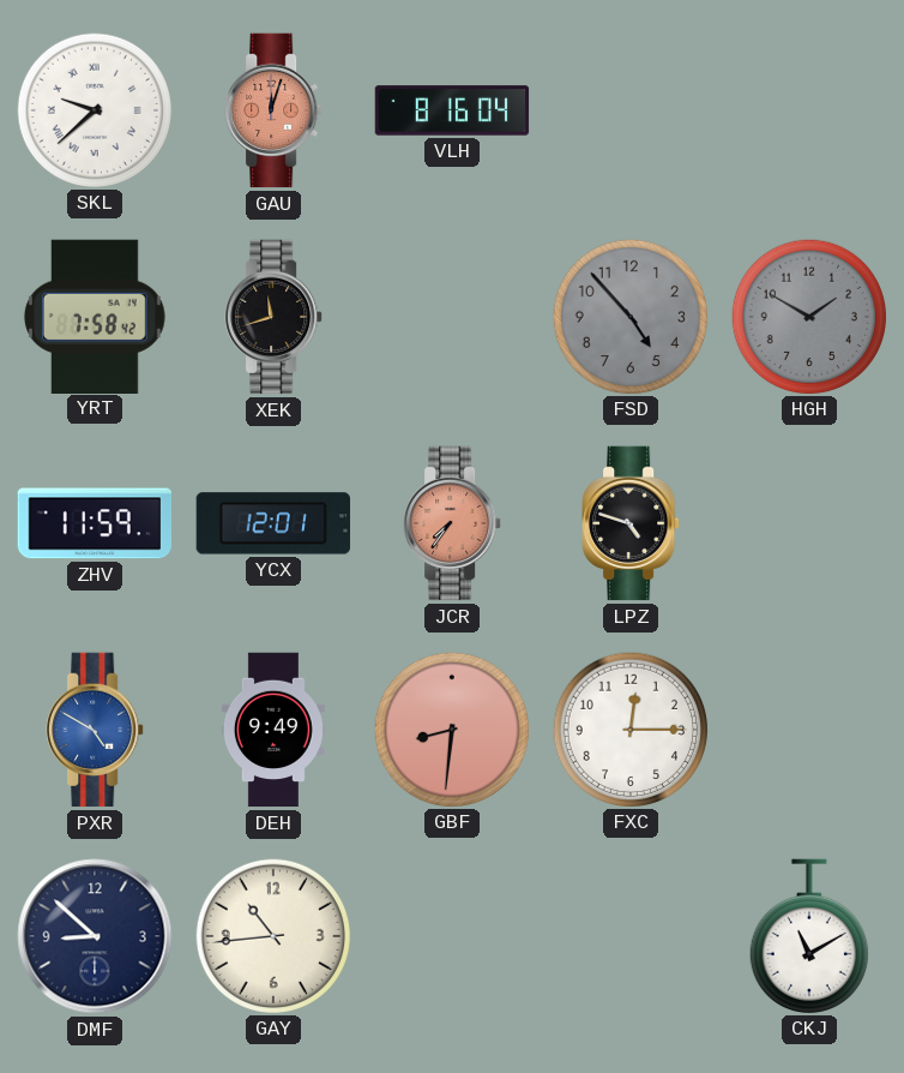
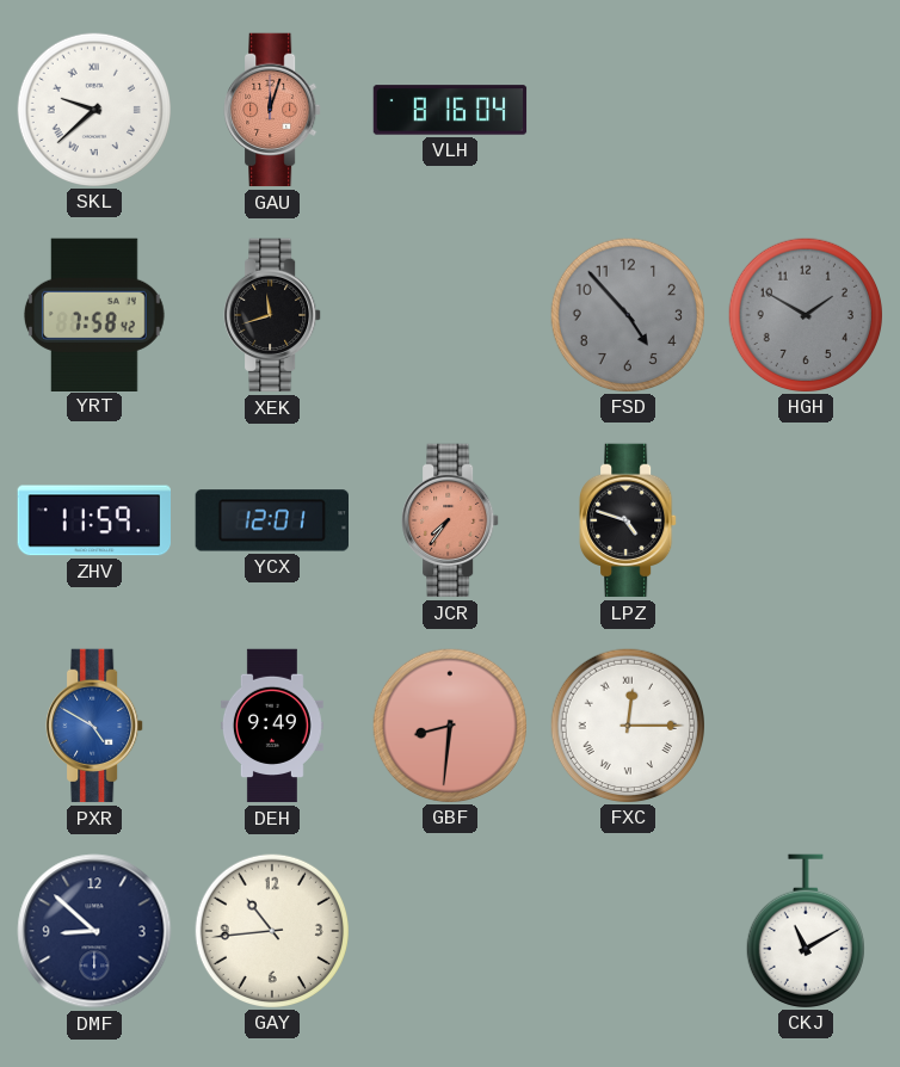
FXC numerals: Arabic -> Roman (627, 724)
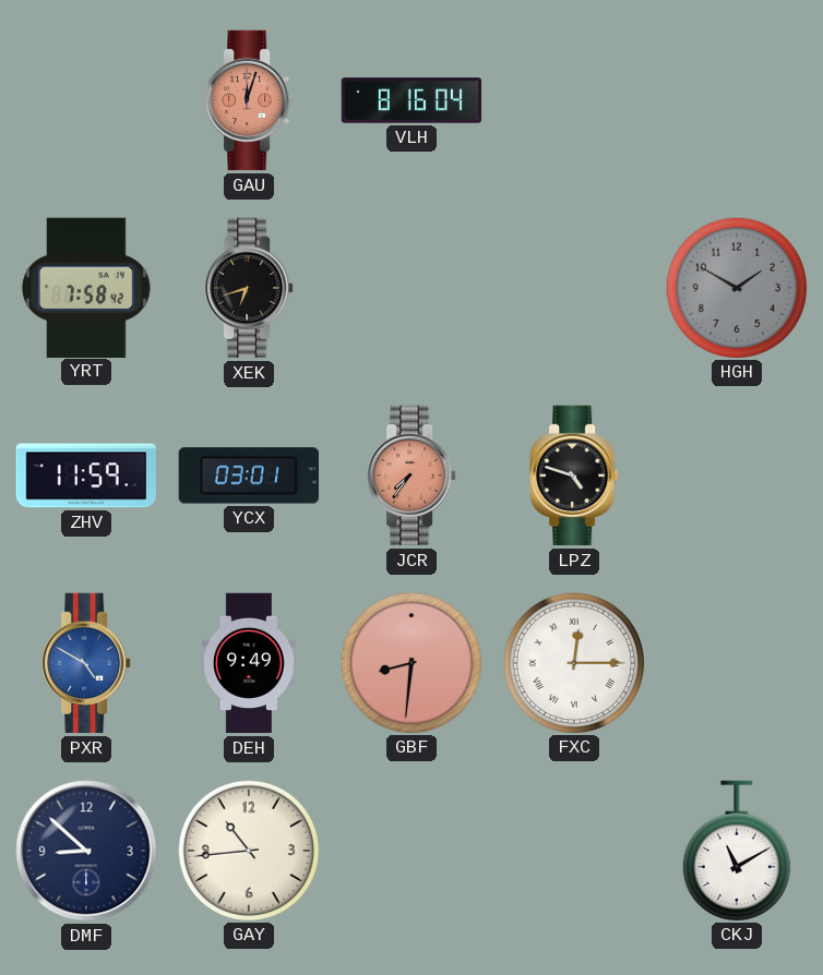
SKL: 9:38 -> none (93, 109)
XEK: 11:42 -> 6:42 (249, 288)
FSD: 4:53 -> none (627, 314)
YCX: 12:01 -> 03:01 (248, 476)
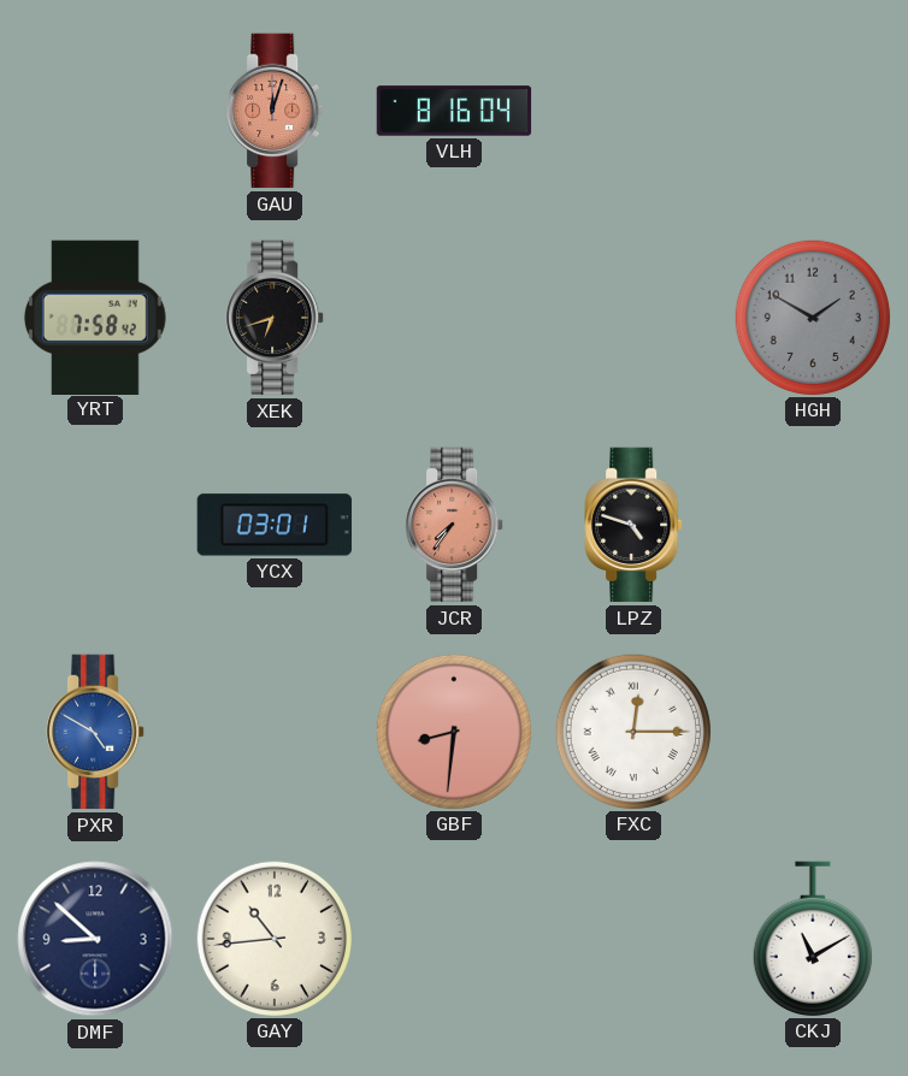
ZHV: 11:59 -> none (85, 476)
DEH: 9:49 -> none (249, 663)
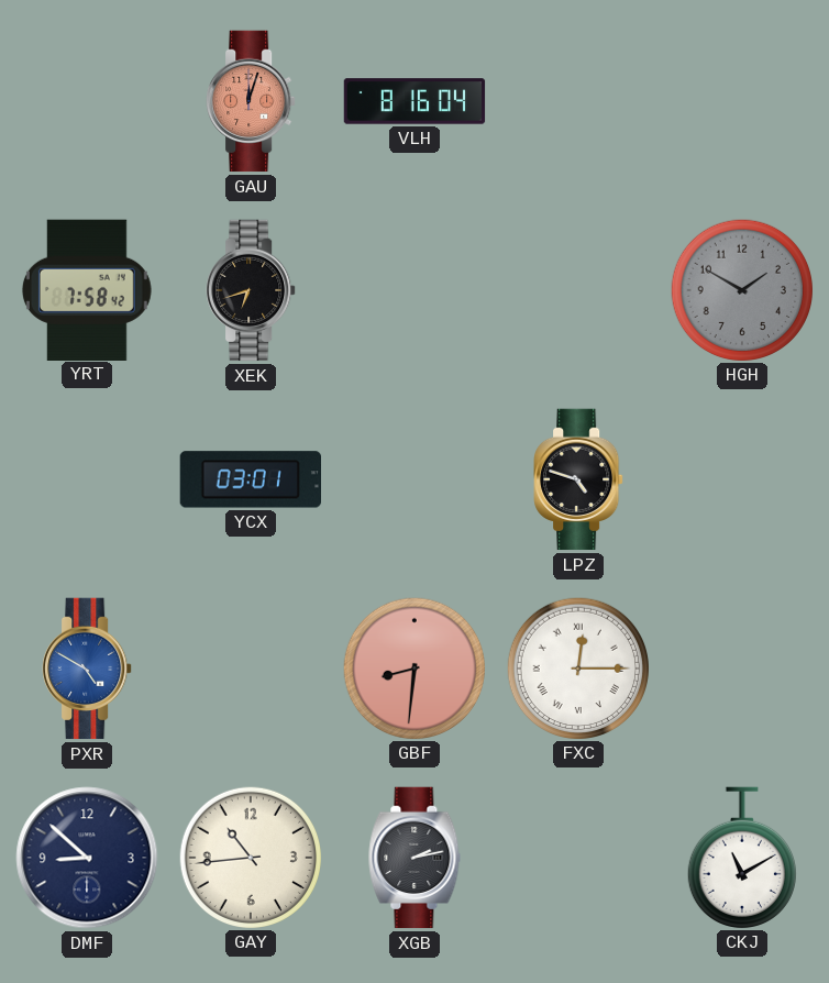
JCR: 7:36 -> none (454, 525)
XGB: none -> 2:13 (414, 858)
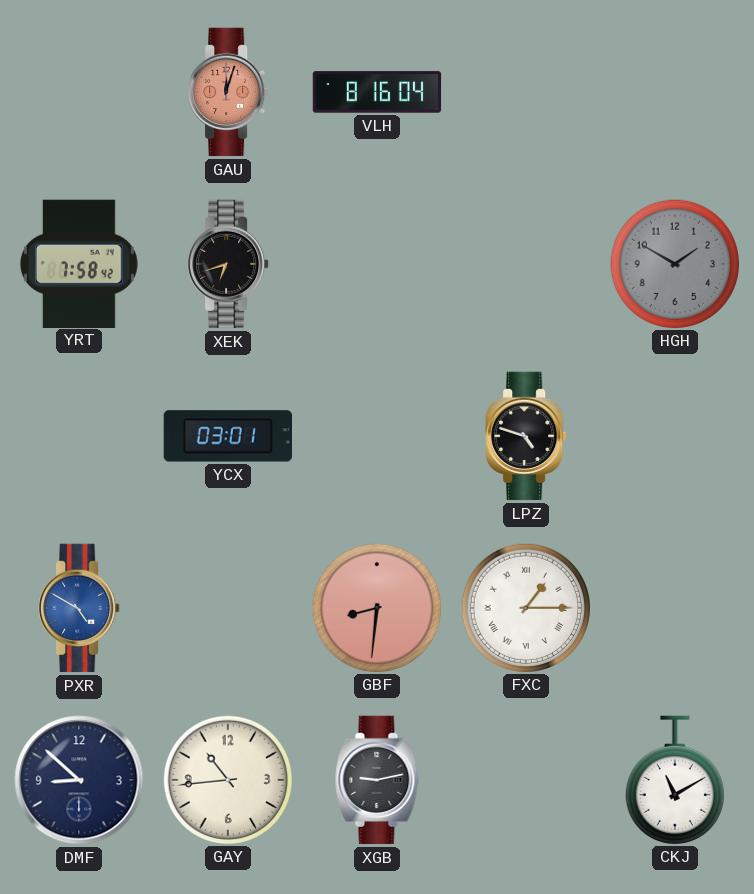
FXC: 12:15 -> 1:15 (525, 607)
XGB: 2:13 -> 9:13 (377, 780)
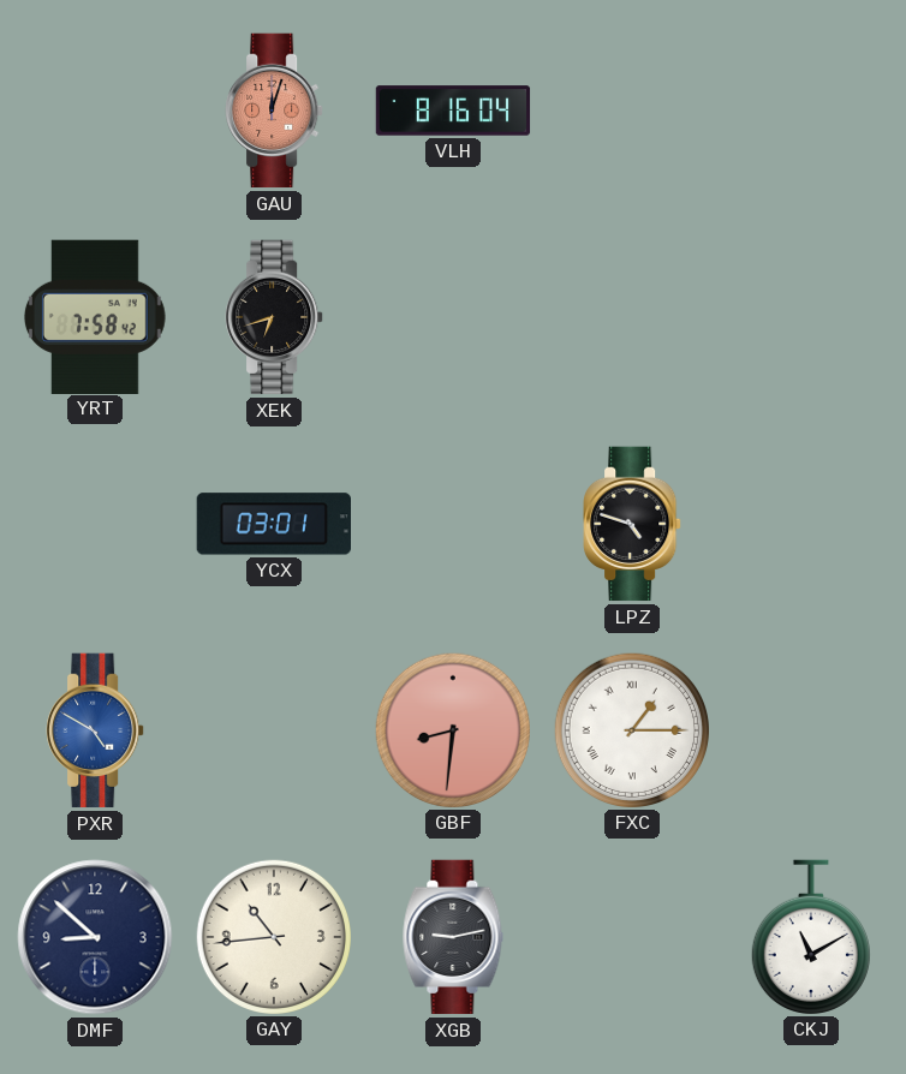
HGH: 1:50 -> none (674, 263)
